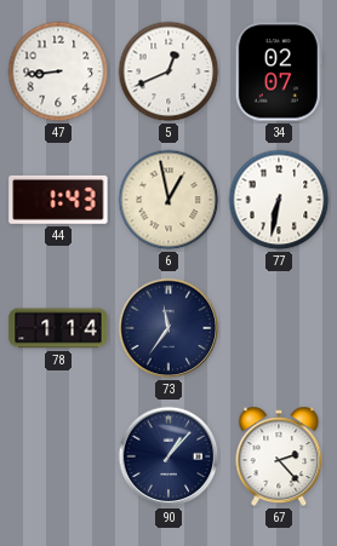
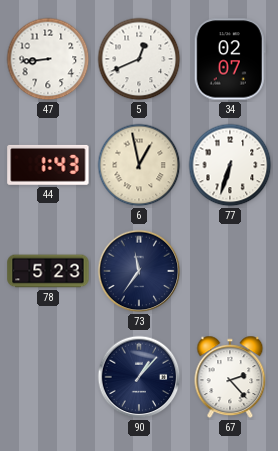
77: 6:32 -> 6:33 (230, 165)
78: 1:14 -> 5:23 (48, 271)
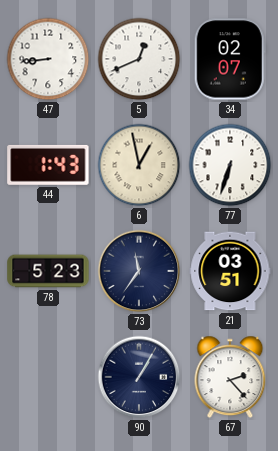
21: none -> 03:51 (230, 271)
90: 1:07 -> 1:05 (139, 377)
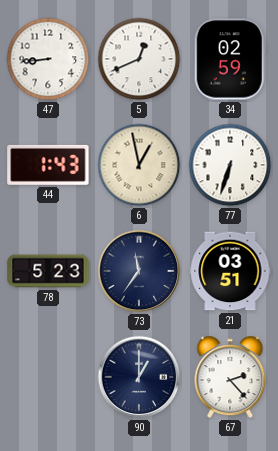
34: 02:07 -> 02:59 (230, 59)
90: 1:05 -> 1:00 (139, 377)
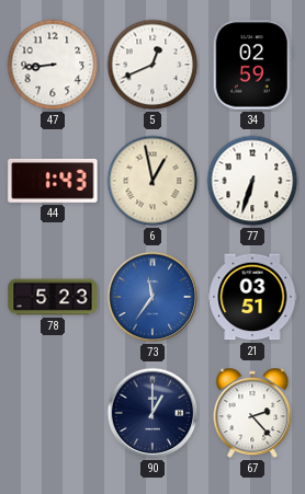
73 dial: navy -> blue (152, 297)
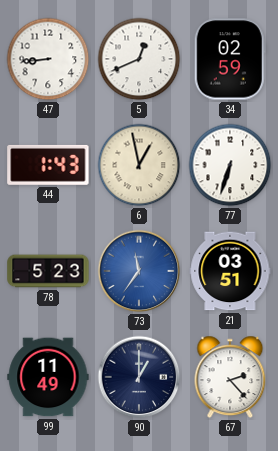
99: none -> 11:49 (48, 377)
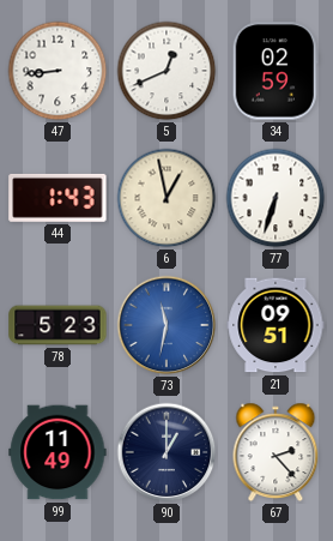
73: 11:36 -> 11:32 (166, 325)
21: 03:51 -> 09:51 (276, 325)
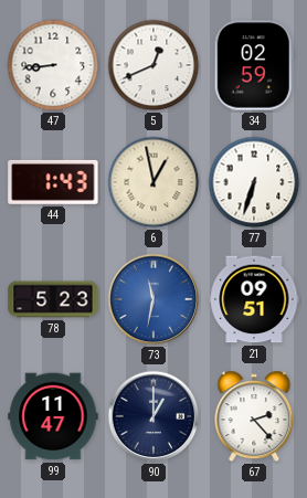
99: 11:49 -> 11:47 (53, 416)
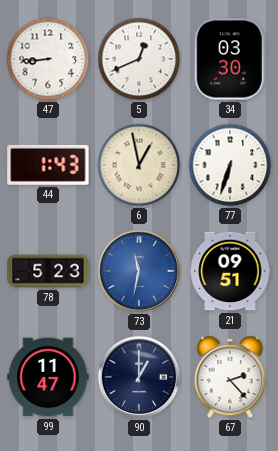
34: 02:59 -> 03:30 (230, 59)
